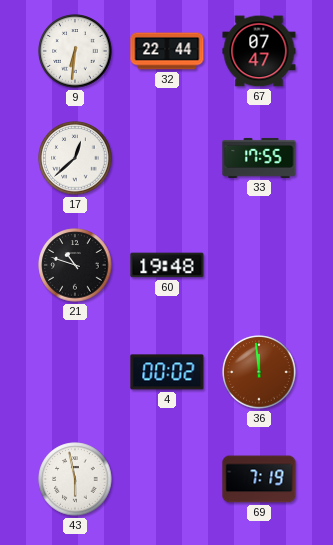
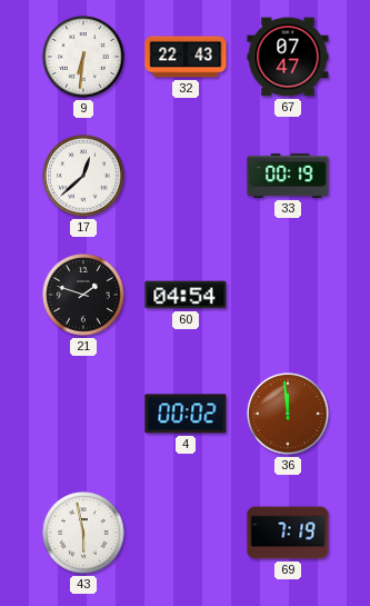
32: 22:44 -> 22:43 (186, 57)
33: 17:55 -> 00:19 (288, 176)
21: 10:48 -> 1:48 (83, 295)
60: 19:48 -> 04:54 (186, 295)
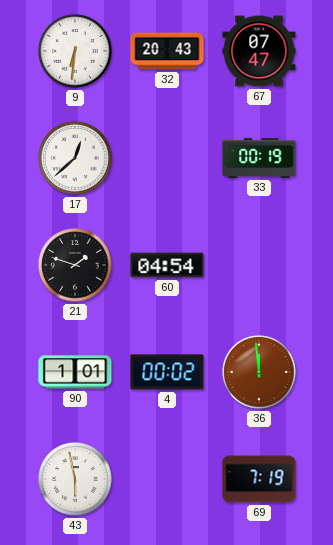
32: 22:43 -> 20:43 (167, 51)
90: none -> 1:01 (75, 372)
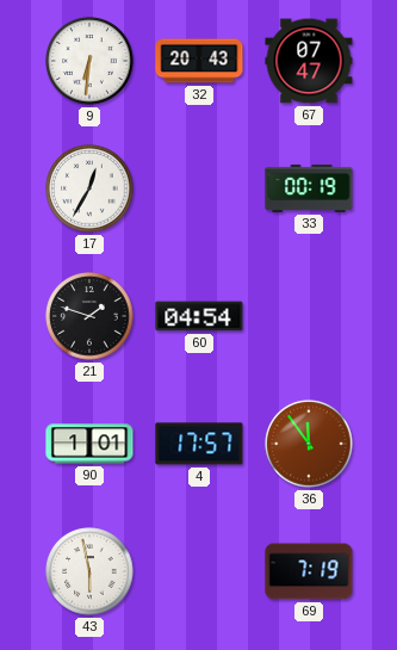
17: 12:38 -> 12:35 (89, 188)
4: 00:02 -> 17:57 (199, 444)
36: 11:59 -> 11:54 (309, 444)
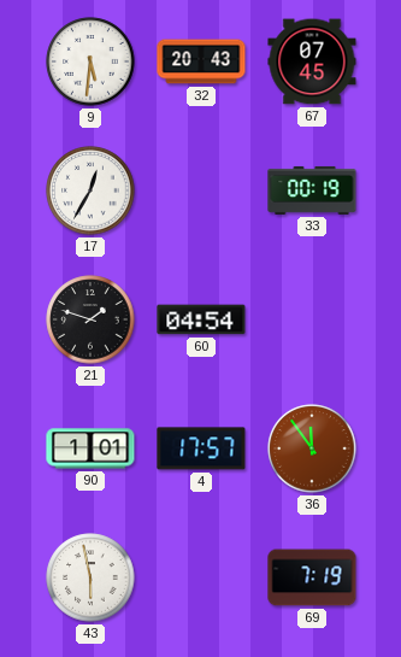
9: 6:31 -> 5:31 (90, 61)
67: 07:47 -> 07:45 (312, 61)
